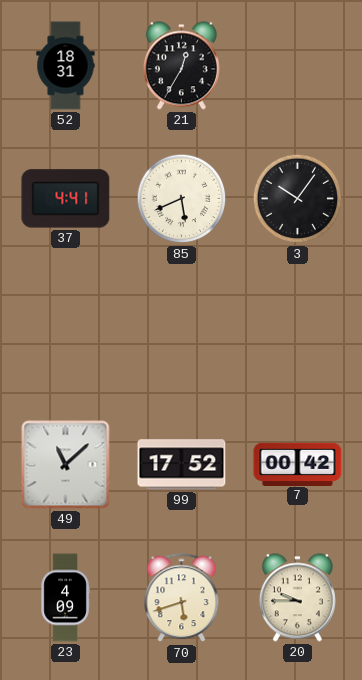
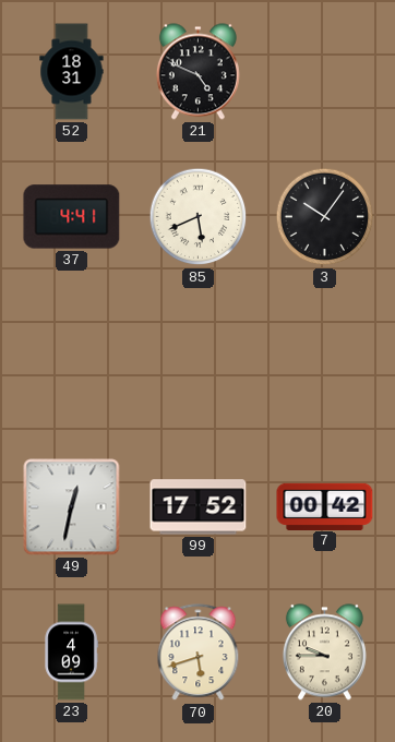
21: 12:35 -> 4:49 (197, 72)
49: 11:08 -> 12:32 (72, 507)
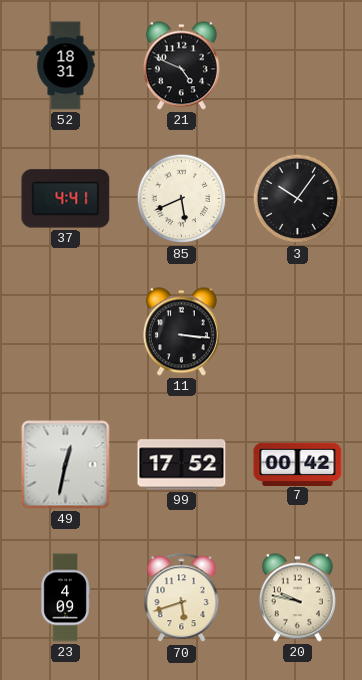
11: none -> 3:16 (181, 332)
20: 9:45 -> 9:47 (297, 598)
